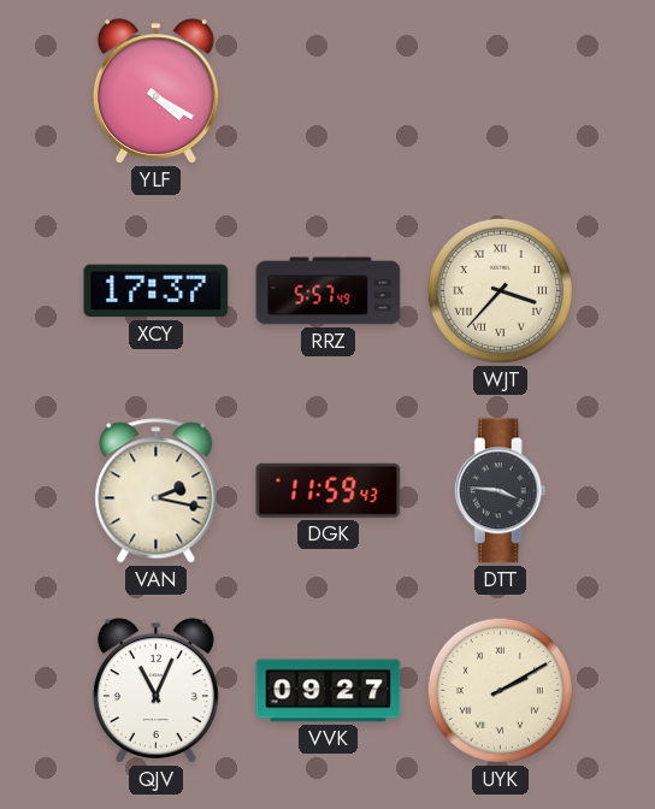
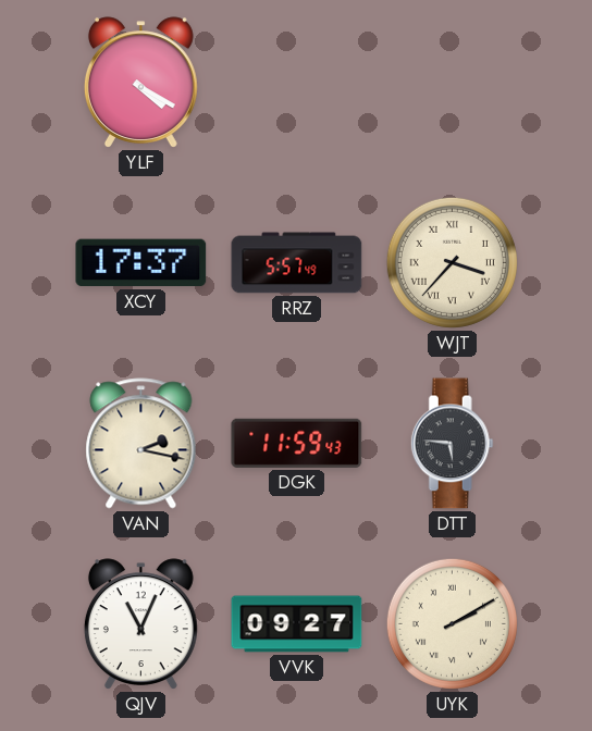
DTT: 3:46 -> 5:46 (452, 444)
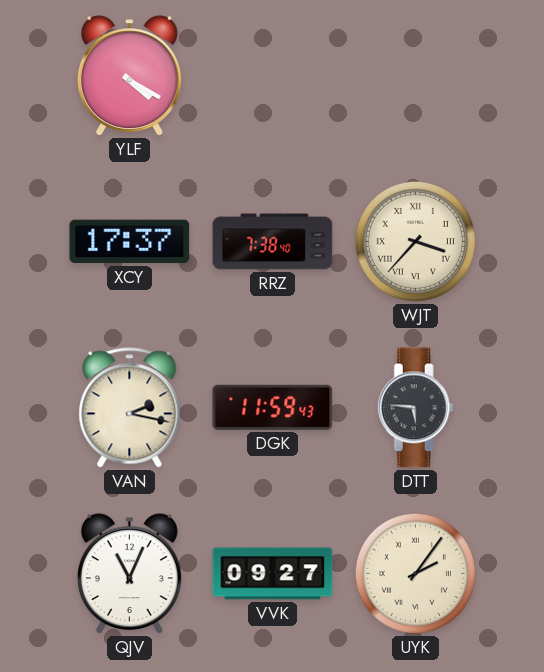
RRZ: 5:57 -> 7:38 (273, 242)
UYK: 2:10 -> 2:06 (415, 573)
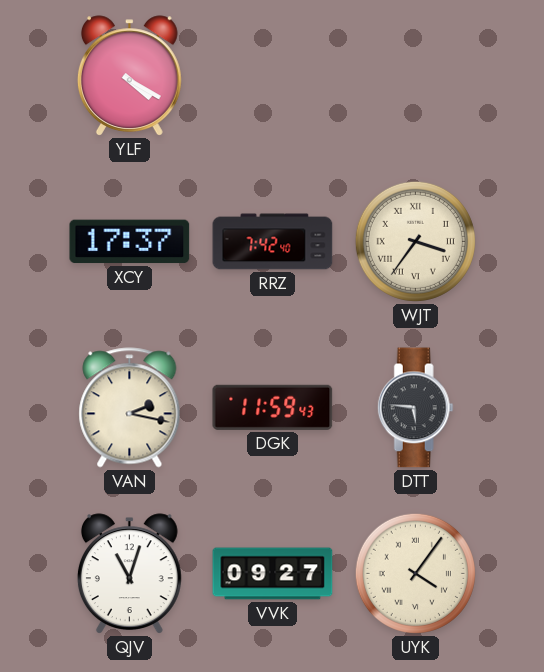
RRZ: 7:38 -> 7:42 (273, 242)
WJT: 3:37 -> 3:36 (415, 241)
QJV: 11:04 -> 11:03 (129, 574)
UYK: 2:06 -> 4:06 (415, 573)
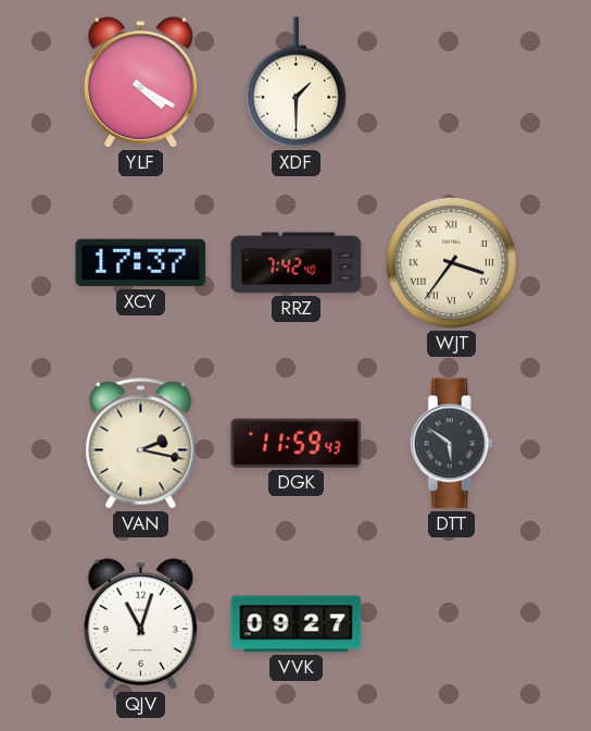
XDF: none -> 1:30 (295, 83)
DTT: 5:46 -> 5:51 (451, 444)
UYK: 4:06 -> none (415, 573)
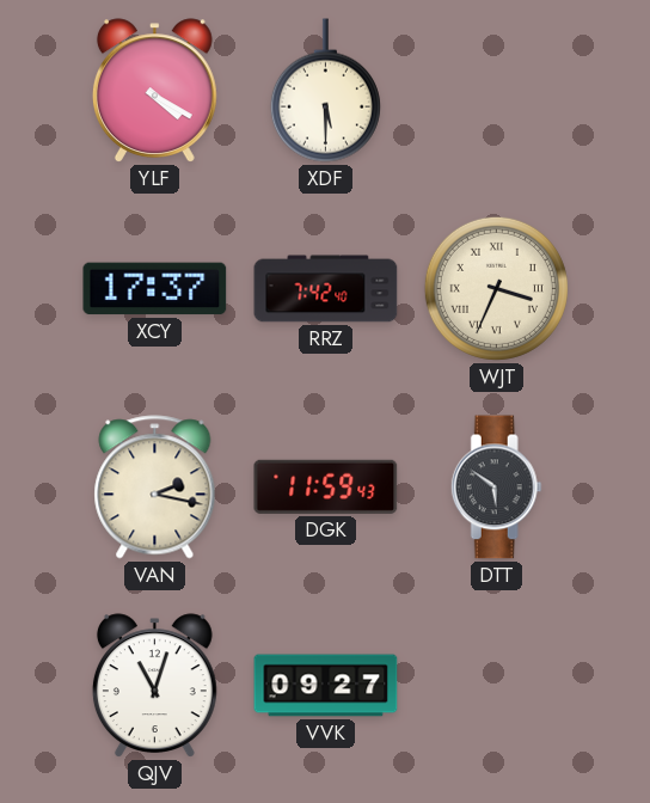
XDF: 1:30 -> 5:30 (325, 91)
WJT: 3:36 -> 3:34 (496, 288)
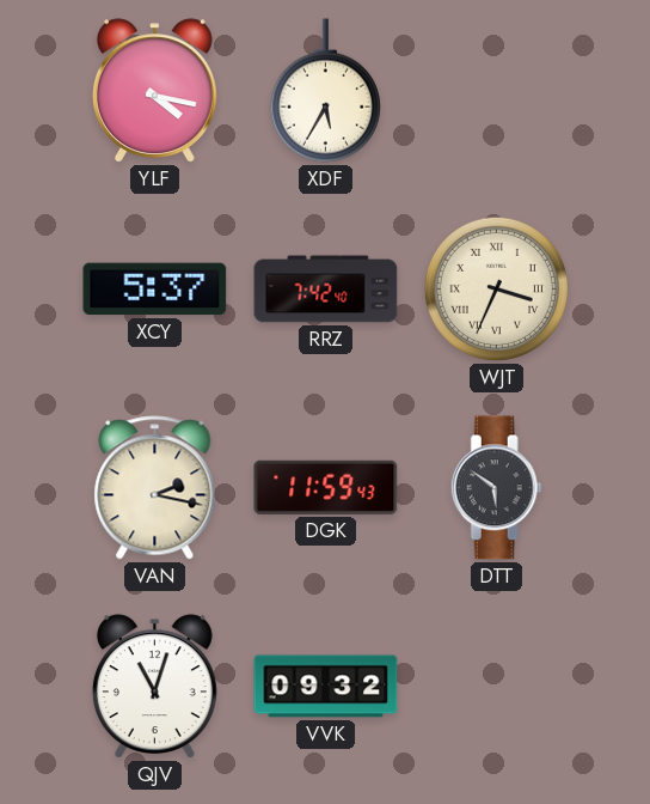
YLF: 4:20 -> 4:17 (154, 91)
XDF: 5:30 -> 5:35 (325, 91)
XCY: 17:37 -> 5:37 (155, 290)
VVK: 09:27 -> 09:32 (326, 687)
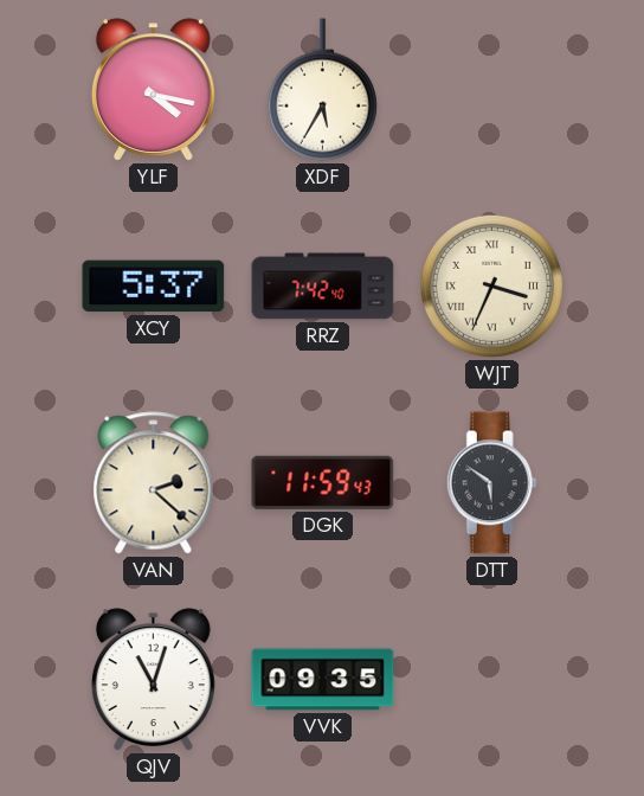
VAN: 2:17 -> 2:22 (154, 483)
VVK: 09:32 -> 09:35 (323, 680)
